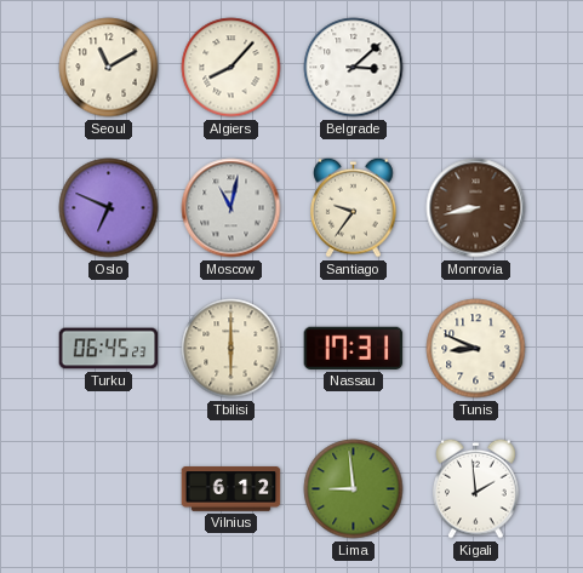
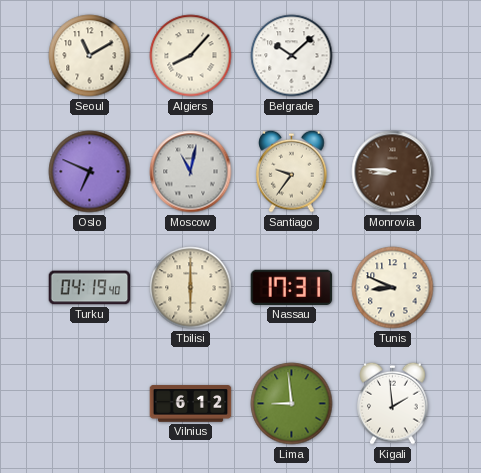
Belgrade: 3:08 -> 10:08 (292, 56)
Monrovia: 8:43 -> 8:46 (393, 172)
Turku: 06:45 -> 04:19 (90, 288)
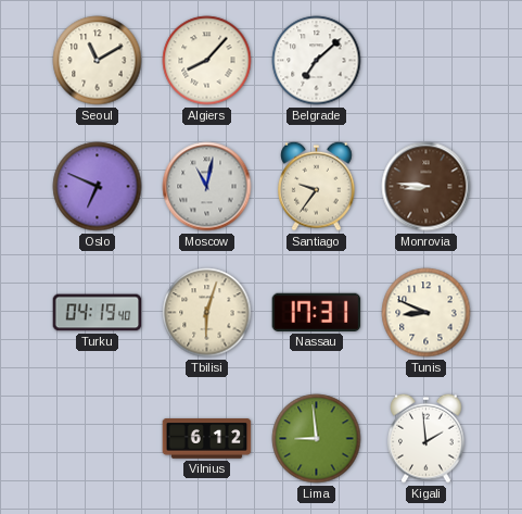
Belgrade: 10:08 -> 7:08 (317, 61)
Tbilisi: 6:00 -> 6:03 (207, 313)
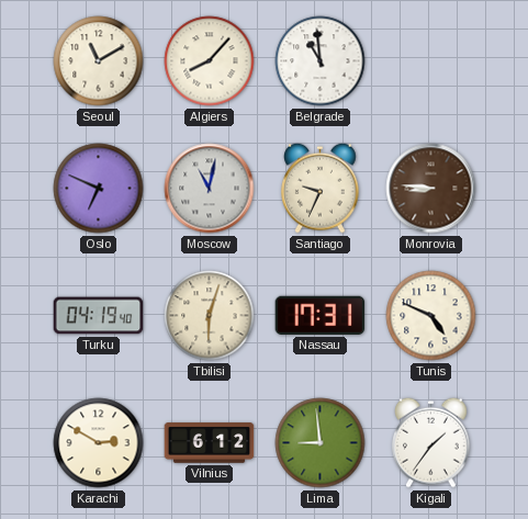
Belgrade: 7:08 -> 10:59 (321, 61)
Santiago: 9:36 -> 9:34 (321, 188)
Tunis: 8:49 -> 4:49 (431, 316)
Karachi: none -> 2:50 (99, 443)
Kigali: 1:59 -> 1:36 (431, 442)
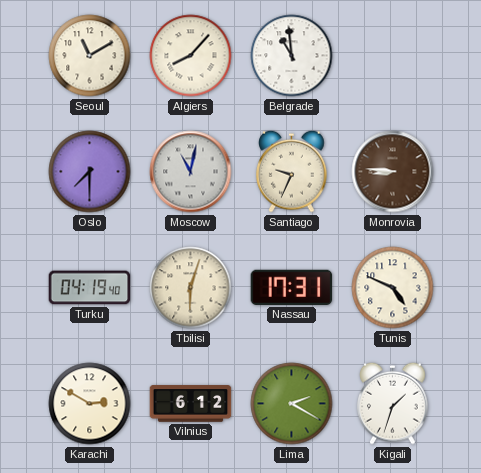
Oslo: 6:49 -> 7:30 (90, 172)
Lima: 8:59 -> 2:20 (292, 404)
Kigali: 1:36 -> 1:33 (393, 403)
